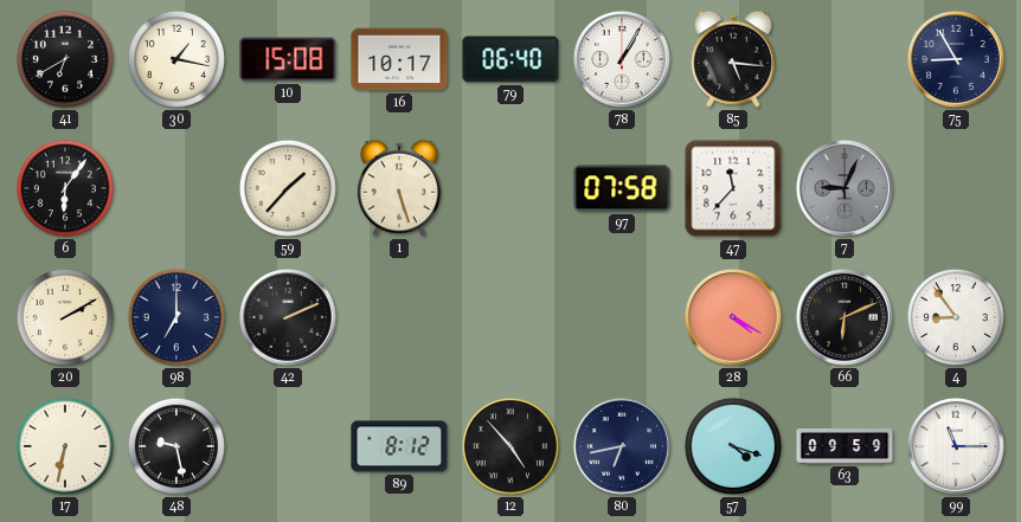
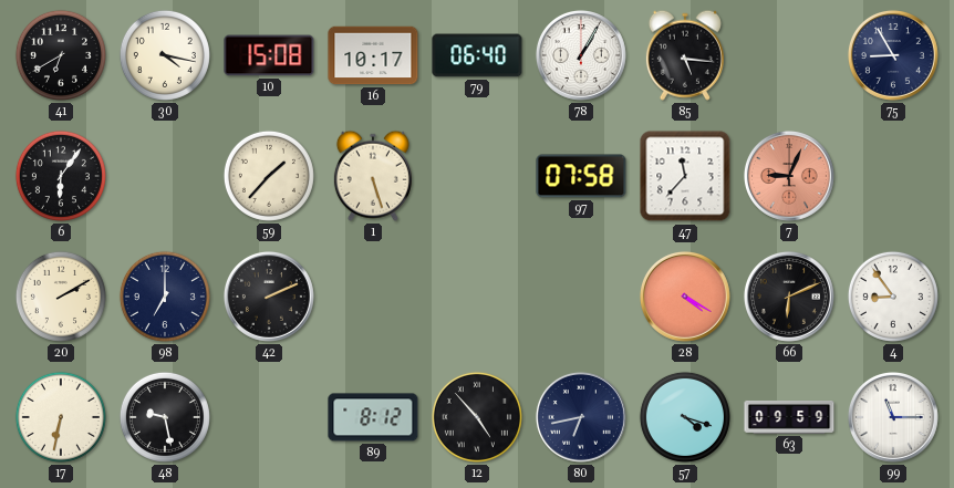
30: 1:17 -> 4:17 (165, 55)
7 dial: grey -> salmon (789, 176)
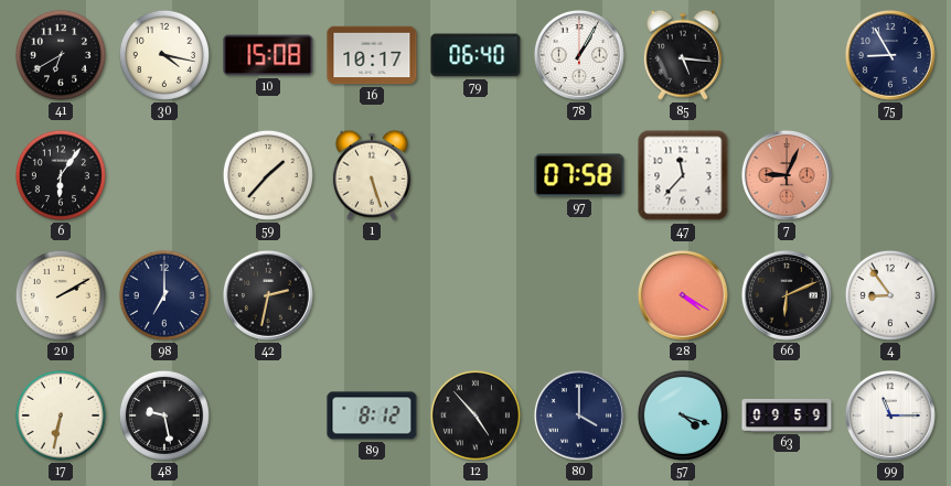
42: 2:11 -> 2:32 (268, 295)
80: 6:43 -> 4:00 (579, 415)
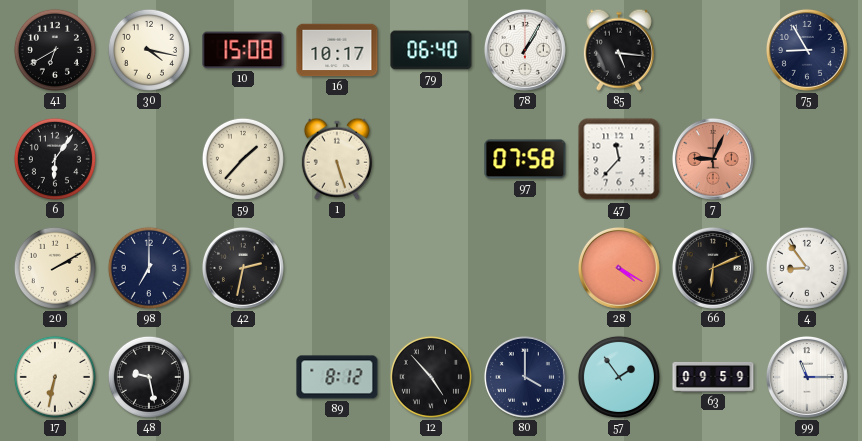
57: 4:18 -> 1:54 (619, 377)
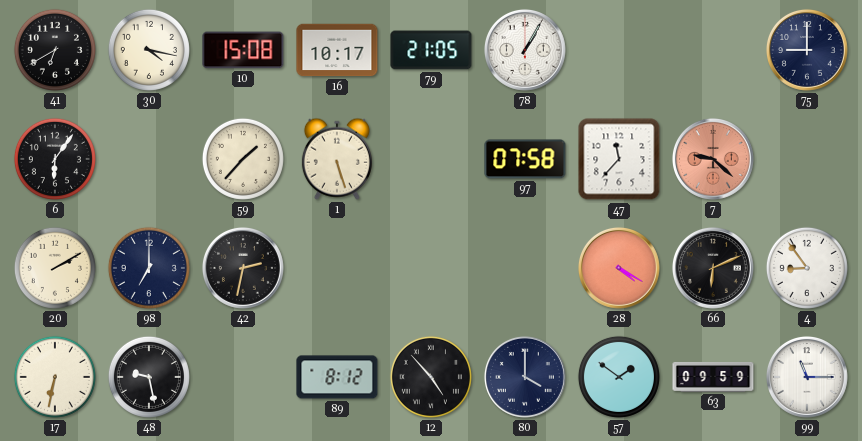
79: 06:40 -> 21:05 (431, 50)
85: 5:16 -> none (619, 50)
75: 8:55 -> 9:00 (807, 50)
7: 9:04 -> 9:22 (713, 159)
57: 1:54 -> 1:51 (619, 377)
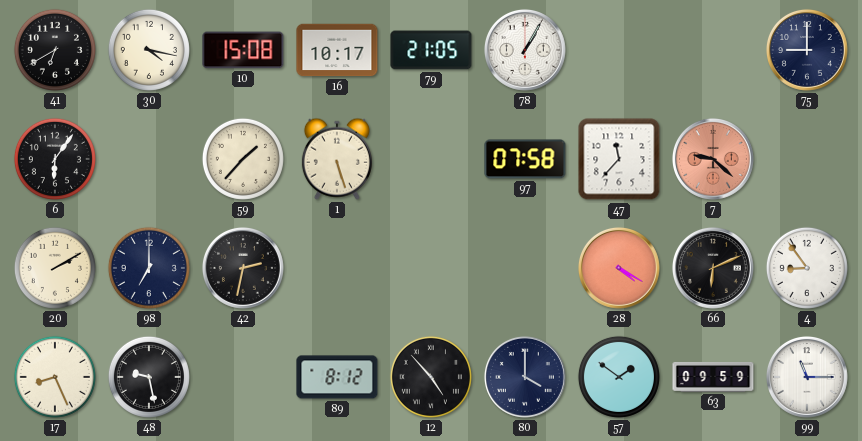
17: 6:32 -> 8:26 (55, 377)
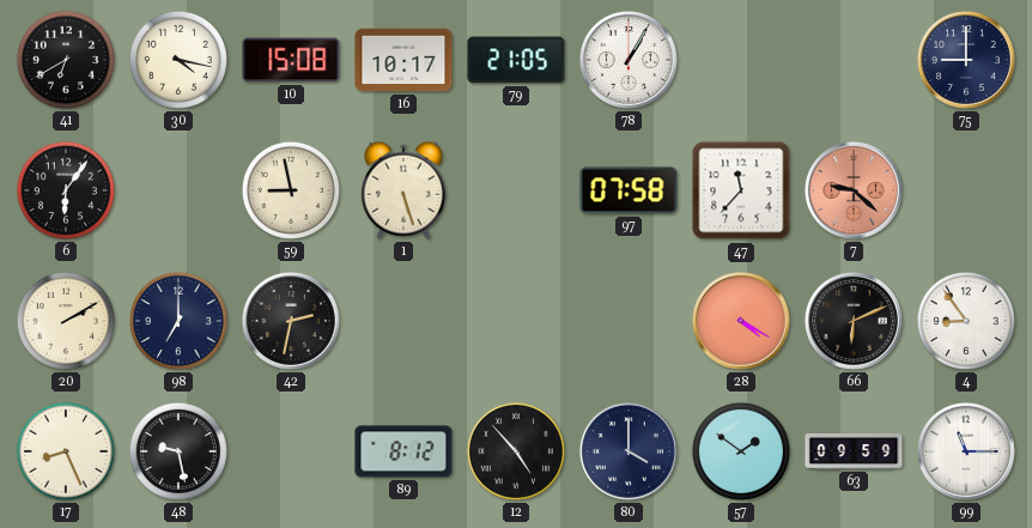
59: 1:37 -> 8:58 (291, 190)
